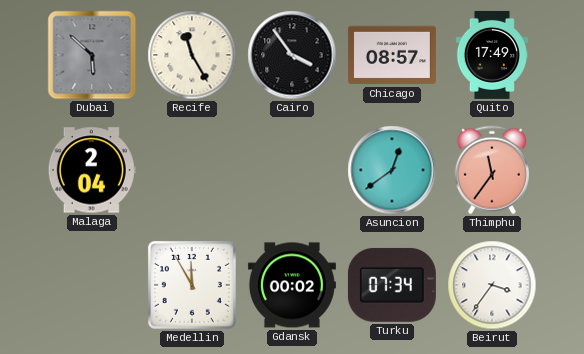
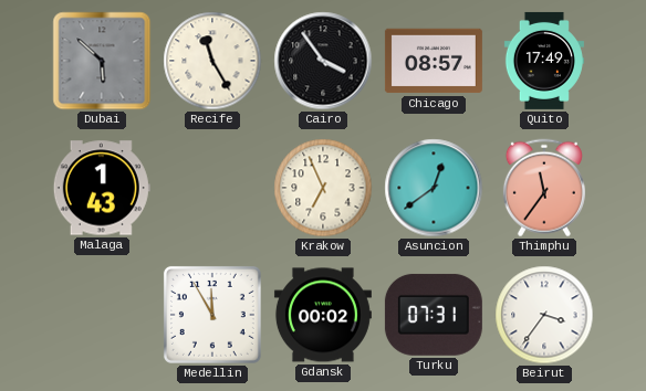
Malaga: 2:04 -> 1:43 (102, 188)
Krakow: none -> 6:56 (323, 188)
Turku: 07:34 -> 07:31 (434, 315)
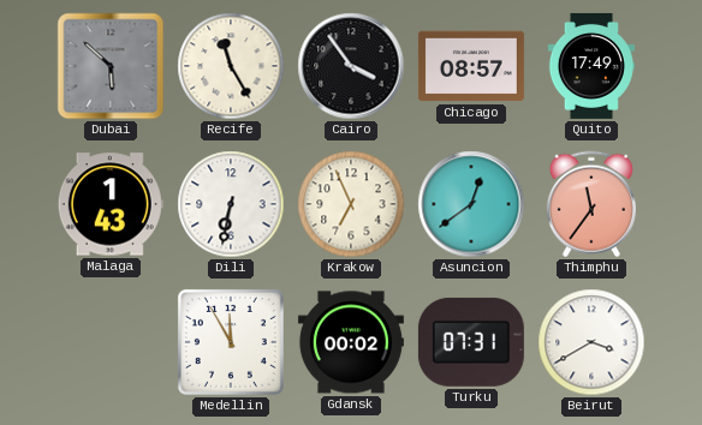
Dili: none -> 6:32 (231, 204)
Beirut: 3:36 -> 3:40 (591, 342)
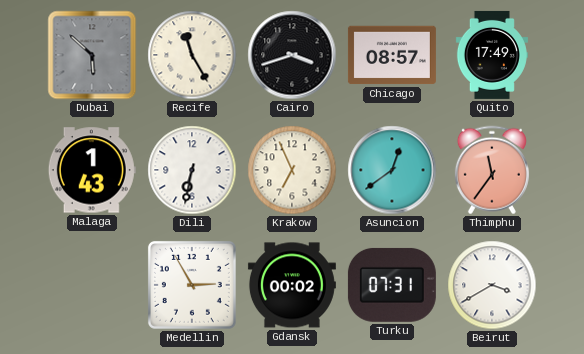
Cairo: 3:54 -> 3:42 (292, 55)
Medellin: 11:55 -> 2:55 (192, 285)
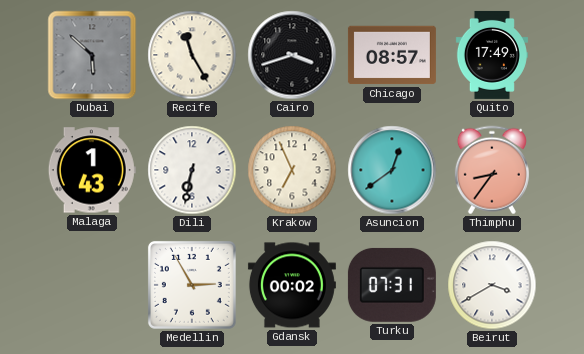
Thimphu: 11:36 -> 8:36 (492, 170)
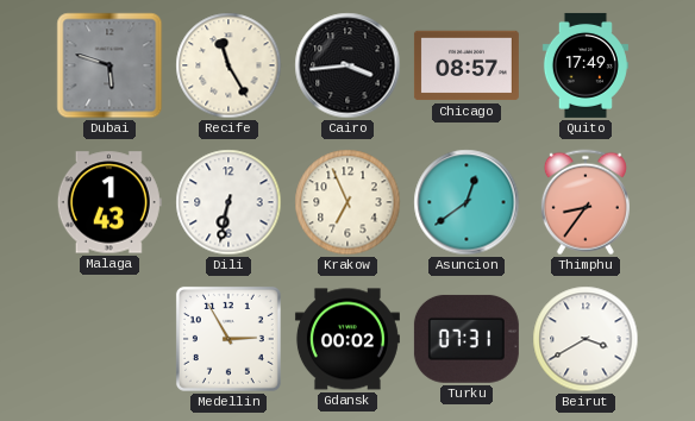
Dubai: 5:52 -> 5:48 (109, 65)
Cairo: 3:42 -> 3:44 (347, 65)
